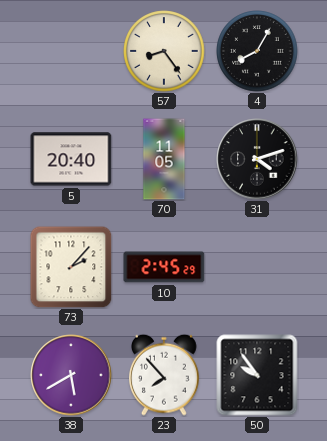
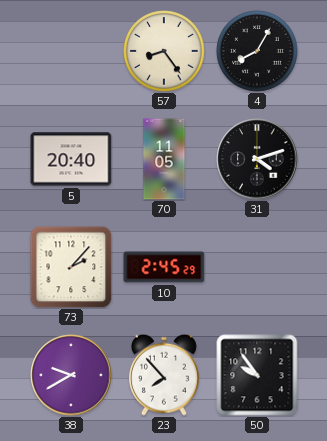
38: 5:40 -> 9:40 (71, 375)
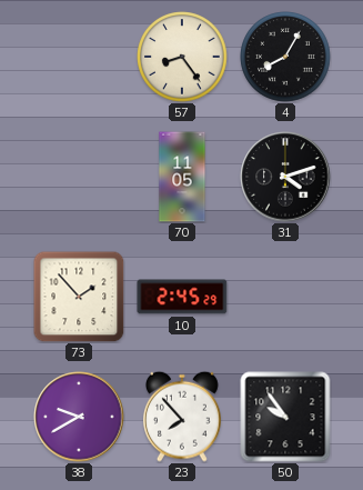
5: 20:40 -> none (71, 159)
73: 2:07 -> 1:53 (79, 297)
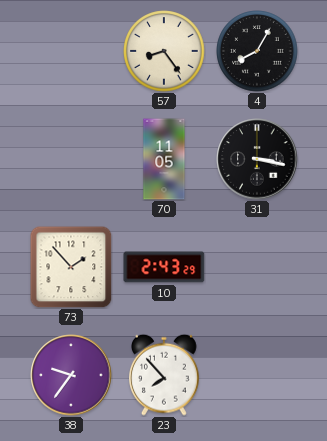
31: 4:12 -> 3:17 (257, 159)
10: 2:45 -> 2:43 (164, 267)
38: 9:40 -> 9:36 (71, 375)
50: 9:54 -> none (285, 417)
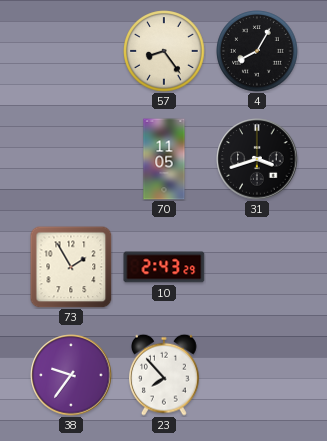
31: 3:17 -> 3:42 (257, 159)
73: 1:53 -> 1:55 (71, 267)
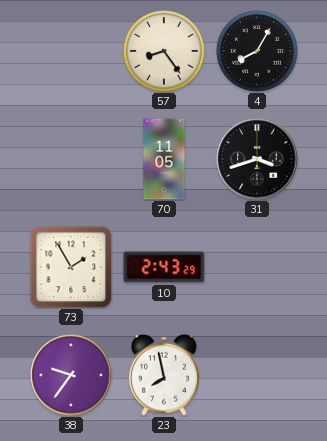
23: 7:53 -> 7:58 (165, 375)
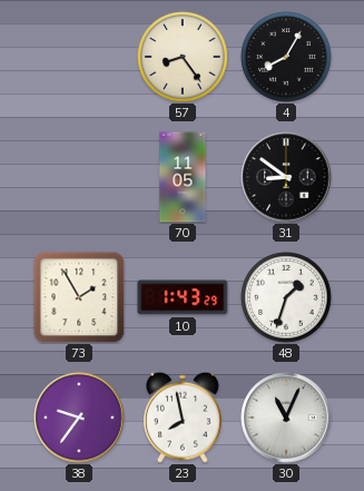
31: 3:42 -> 8:51 (286, 177)
10: 2:43 -> 1:43 (183, 297)
48: none -> 1:33 (286, 297)
30: none -> 11:04 (286, 418)
